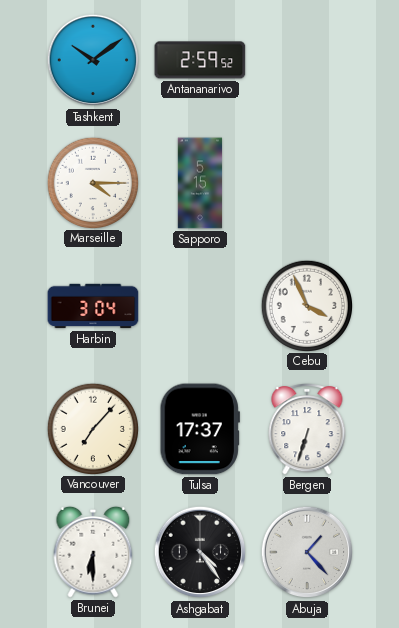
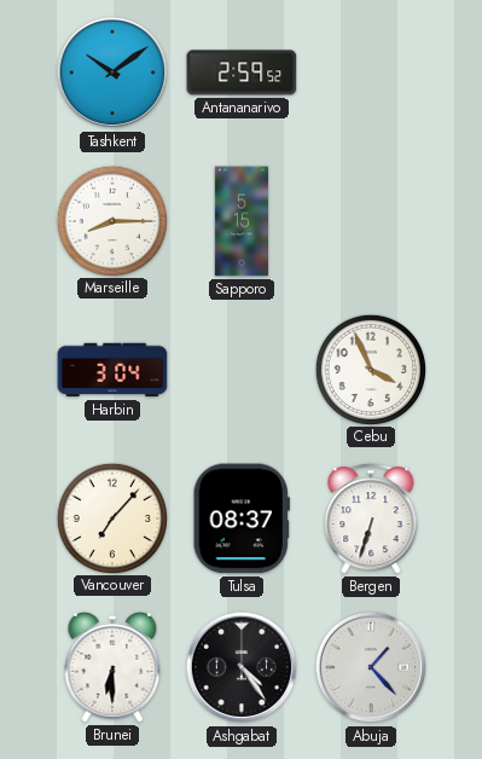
Marseille: 4:15 -> 8:15 (111, 220)
Tulsa: 17:37 -> 08:37 (242, 518)
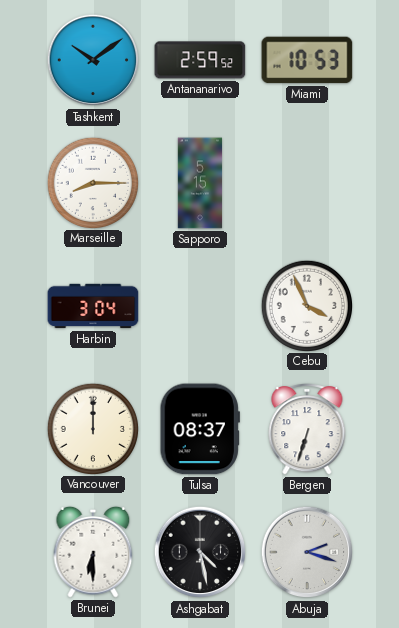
Miami: none -> 10:53 (307, 60)
Vancouver: 7:07 -> 12:00 (92, 428)
Ashgabat: 4:24 -> 4:28 (200, 552)
Abuja: 1:23 -> 2:18 (307, 552)
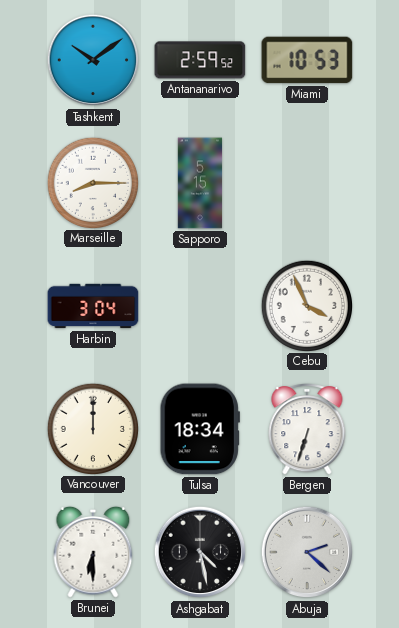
Tulsa: 08:37 -> 18:34 (200, 429)
Abuja: 2:18 -> 2:22 (307, 552)
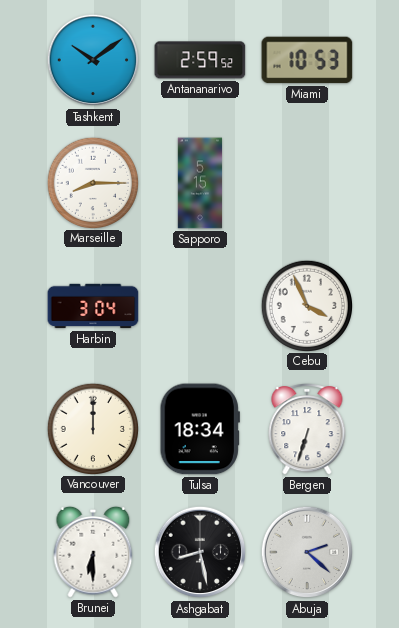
Ashgabat: 4:28 -> 8:28 (200, 552)
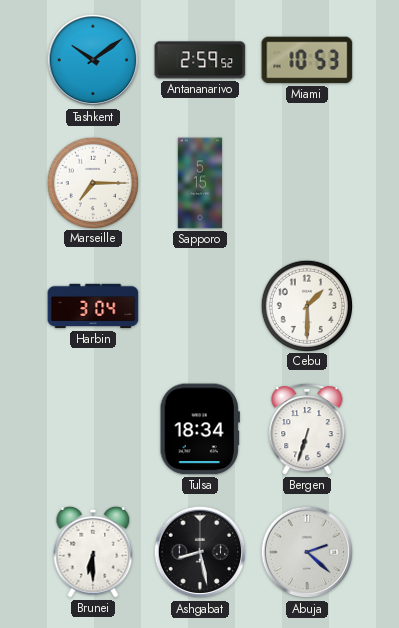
Marseille: 8:15 -> 7:15 (92, 182)
Cebu: 3:56 -> 1:30 (306, 305)
Vancouver: 12:00 -> none (92, 428)
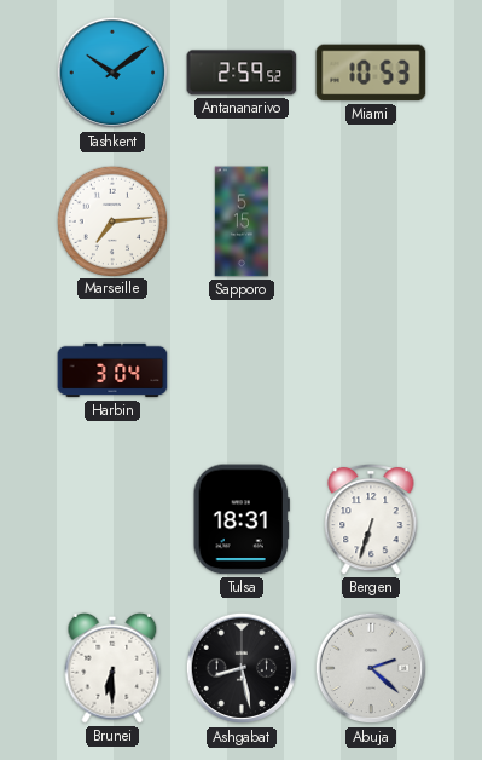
Marseille: 7:15 -> 7:14 (111, 220)
Cebu: 1:30 -> none (306, 305)
Tulsa: 18:34 -> 18:31 (242, 519)
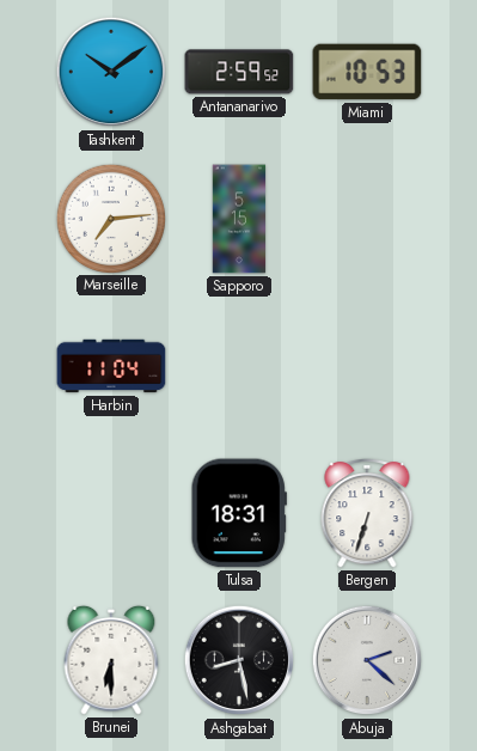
Harbin: 3:04 -> 11:04 (111, 366)
